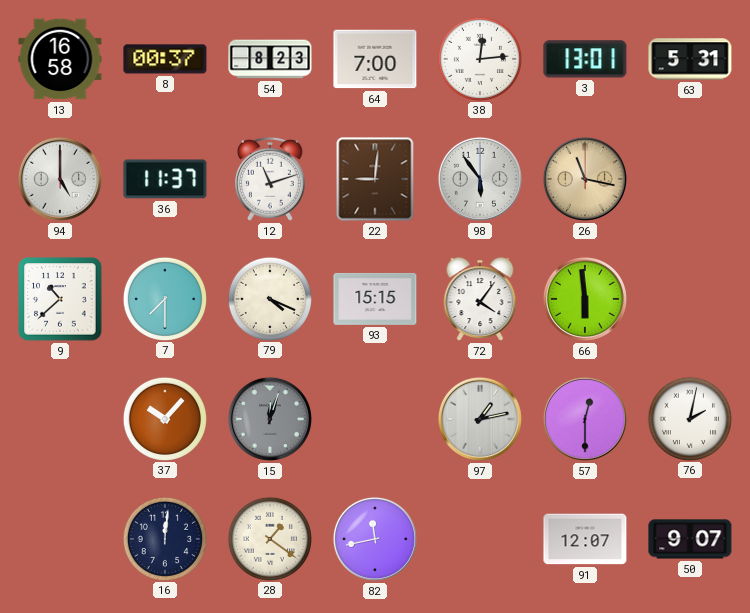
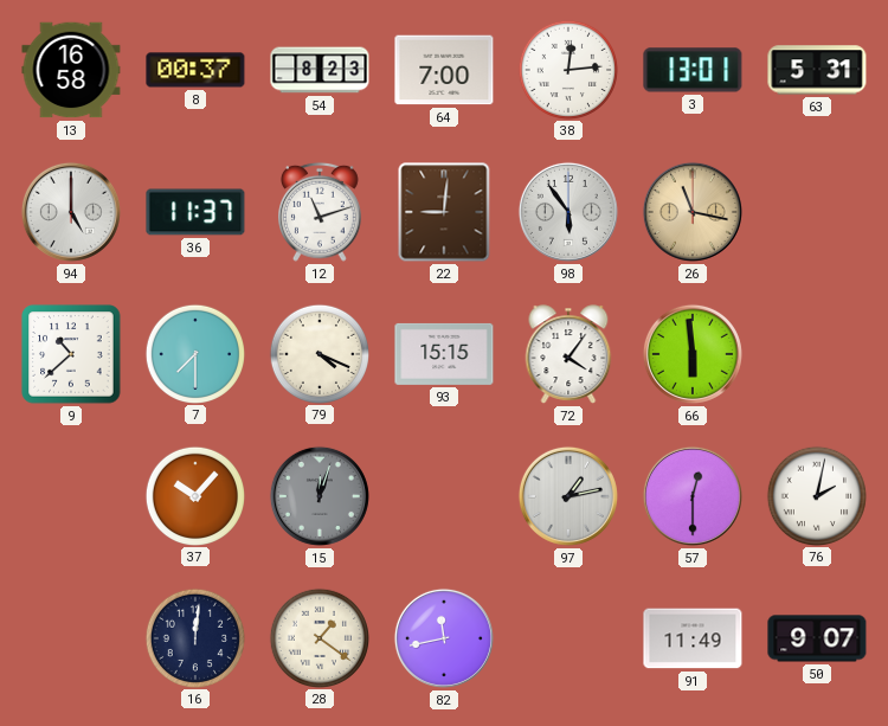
91: 12:07 -> 11:49 (693, 638)
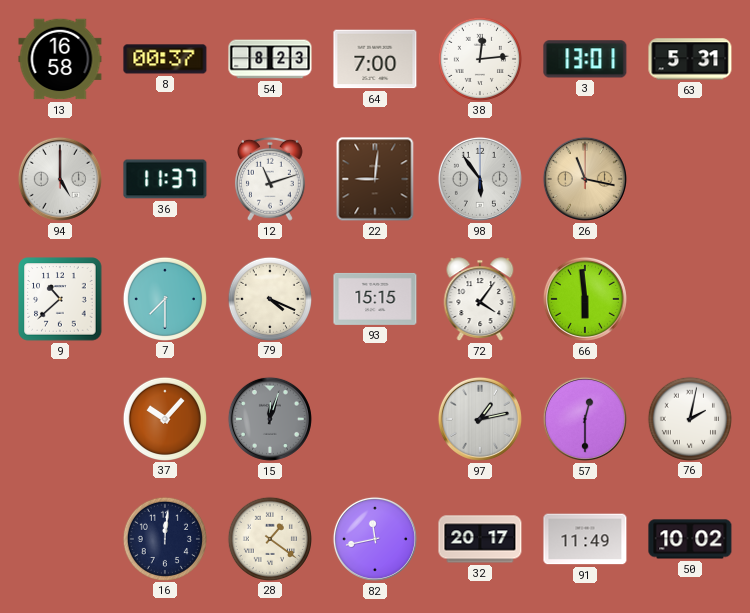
32: none -> 20:17 (480, 539)
50: 9:07 -> 10:02 (690, 539)
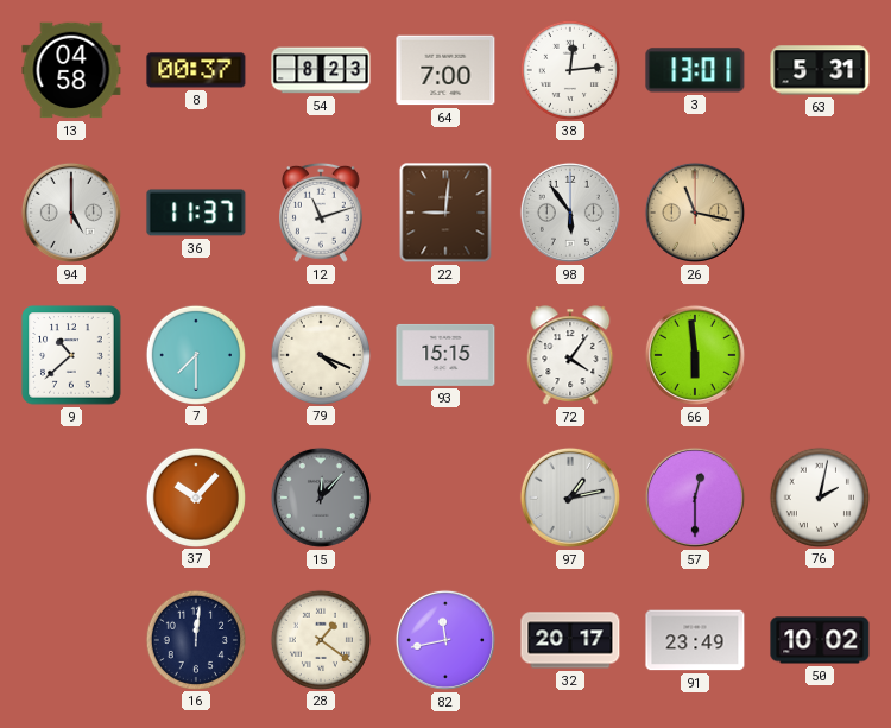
13: 16:58 -> 04:58 (71, 70)
15: 12:03 -> 12:07 (321, 498)
91: 11:49 -> 23:49 (695, 640)
